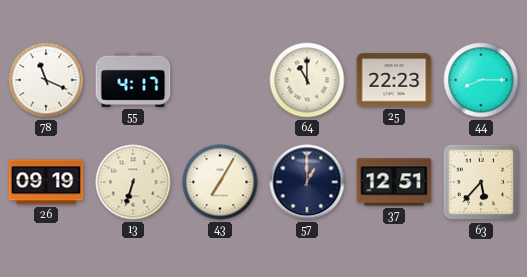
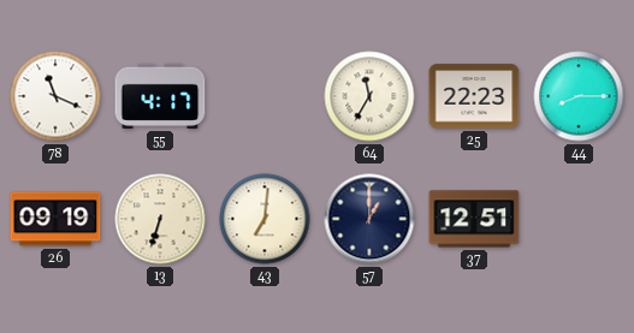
64: 11:00 -> 11:35 (369, 96)
43: 7:05 -> 7:01 (265, 219)
63: 5:37 -> none (481, 182)
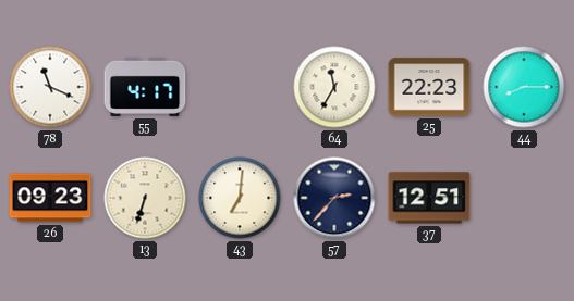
26: 09:19 -> 09:23 (50, 198)
57: 1:00 -> 2:37 (334, 198)
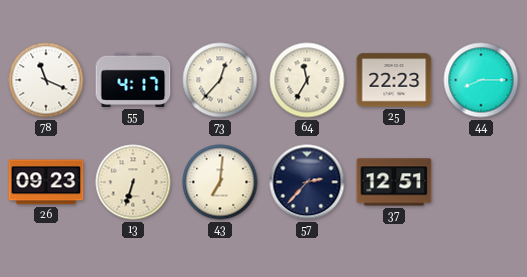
73: none -> 12:37 (220, 80)
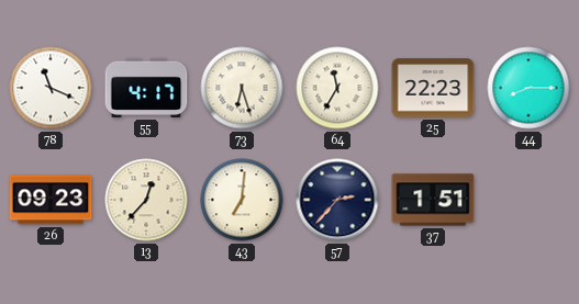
73: 12:37 -> 6:27 (242, 88)
13: 6:33 -> 12:37 (146, 200)
37: 12:51 -> 1:51 (433, 200)
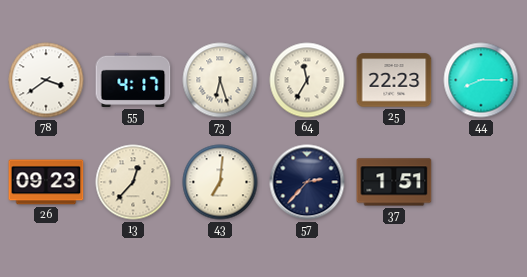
78: 11:19 -> 3:39 (46, 80)
